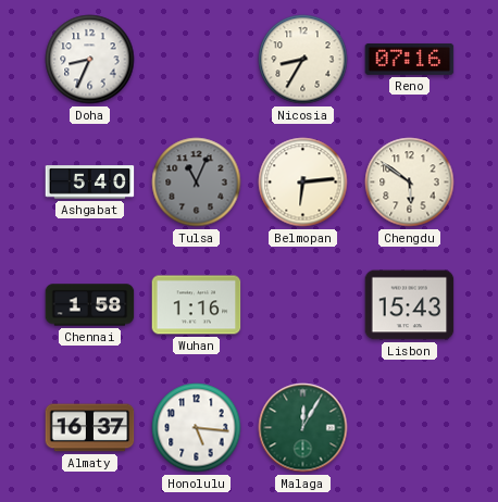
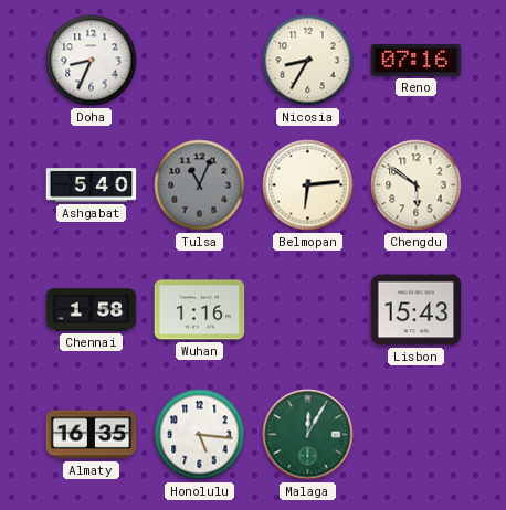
Almaty: 16:37 -> 16:35 (92, 435)
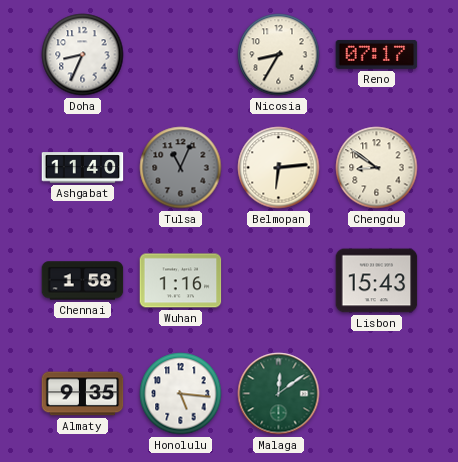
Reno: 07:16 -> 07:17 (377, 54)
Ashgabat: 5:40 -> 11:40 (83, 168)
Chengdu: 5:51 -> 8:51 (377, 168)
Almaty: 16:35 -> 9:35 (83, 394)
Malaga: 12:05 -> 12:09 (279, 394)
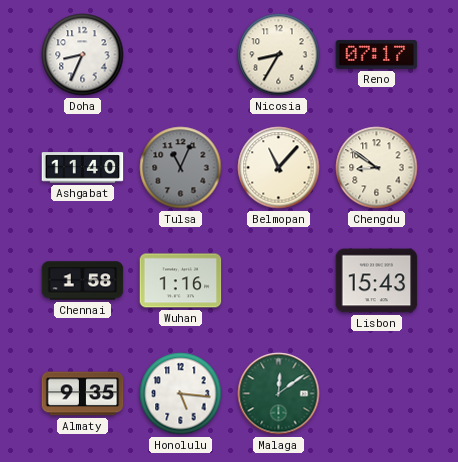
Belmopan: 6:14 -> 11:07 (279, 168)
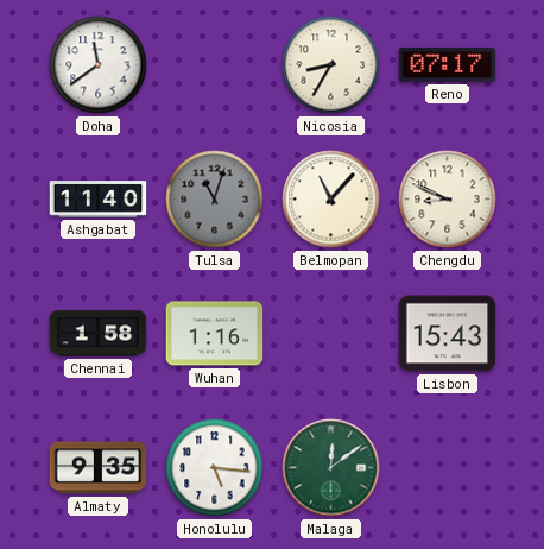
Doha: 8:34 -> 11:39 (99, 65)
Tulsa: 11:04 -> 11:03 (215, 200)
Chengdu: 8:51 -> 8:49 (448, 200)
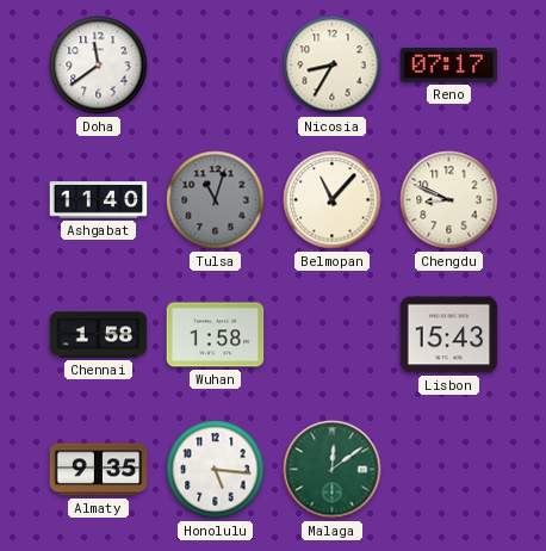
Wuhan: 1:16 -> 1:58 (216, 335)
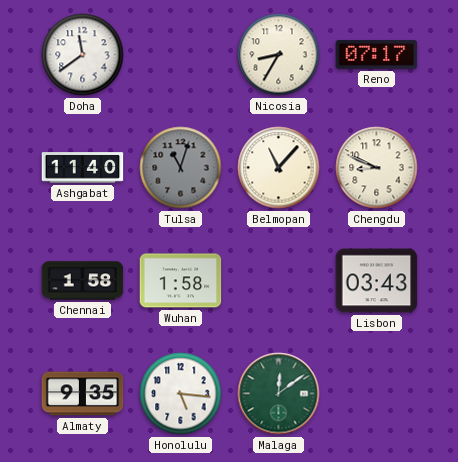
Lisbon: 15:43 -> 03:43 (377, 281)
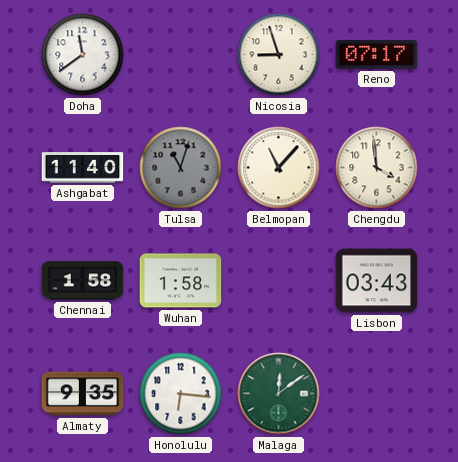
Nicosia: 8:35 -> 8:57 (279, 55)
Chengdu: 8:49 -> 3:59 (377, 168)
Honolulu: 5:16 -> 6:16 (181, 394)
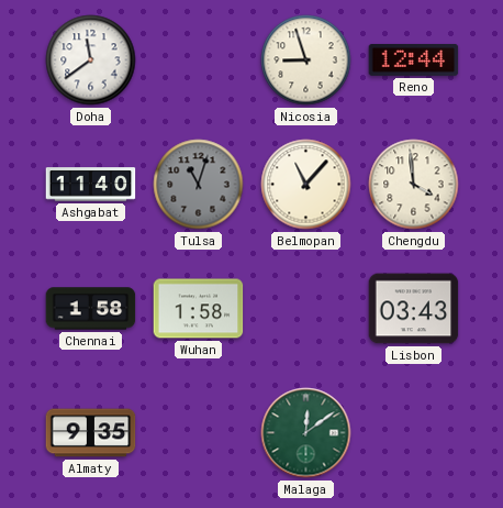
Reno: 07:17 -> 12:44 (414, 59)
Honolulu: 6:16 -> none (181, 394)
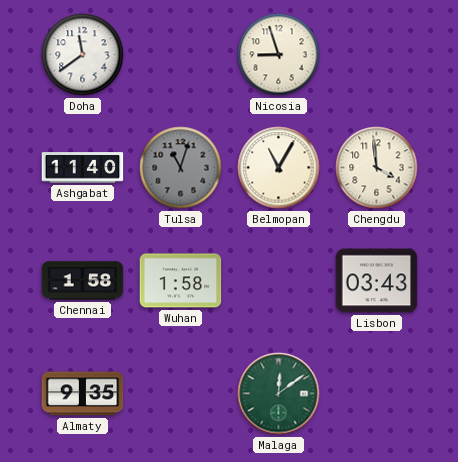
Reno: 12:44 -> none (414, 59)
Belmopan: 11:07 -> 11:05 (279, 168)
